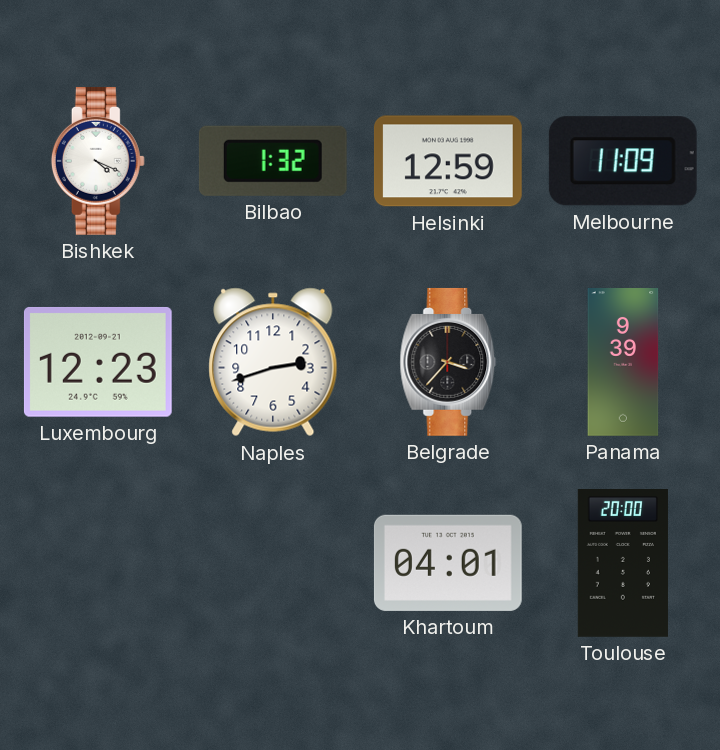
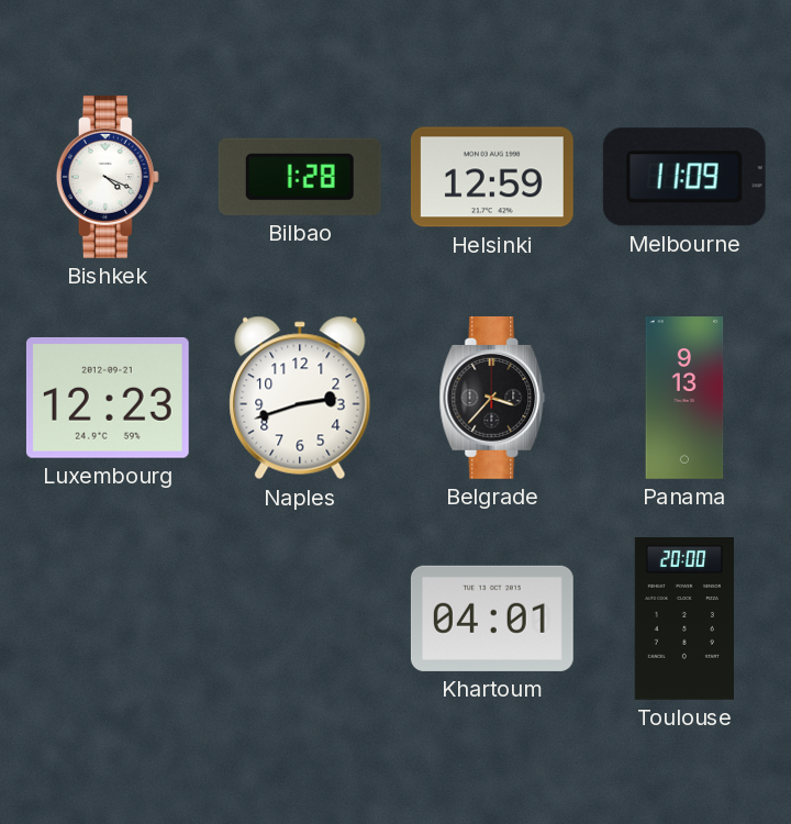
Bilbao: 1:32 -> 1:28 (300, 177)
Panama: 9:39 -> 9:13 (684, 399)
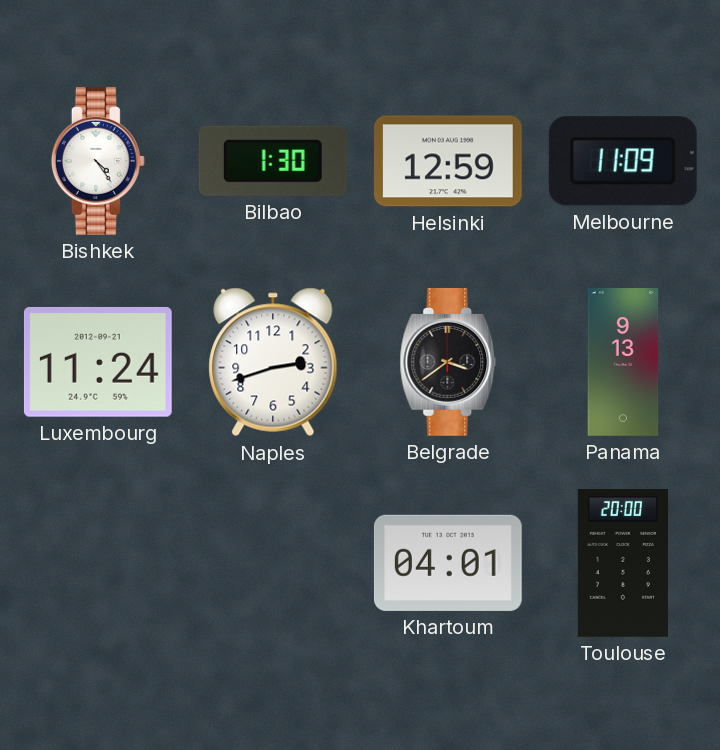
Bishkek: 4:19 -> 4:24 (98, 161)
Bilbao: 1:28 -> 1:30 (273, 161)
Luxembourg: 12:23 -> 11:24 (98, 362)
Belgrade: 3:37 -> 3:39 (448, 362)
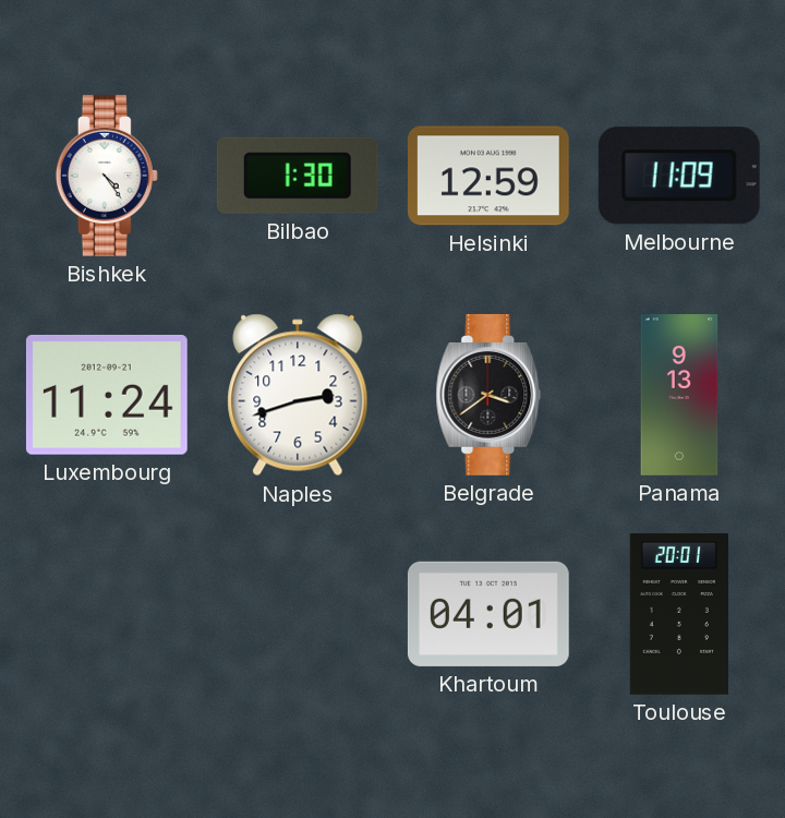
Toulouse: 20:00 -> 20:01 (679, 615)
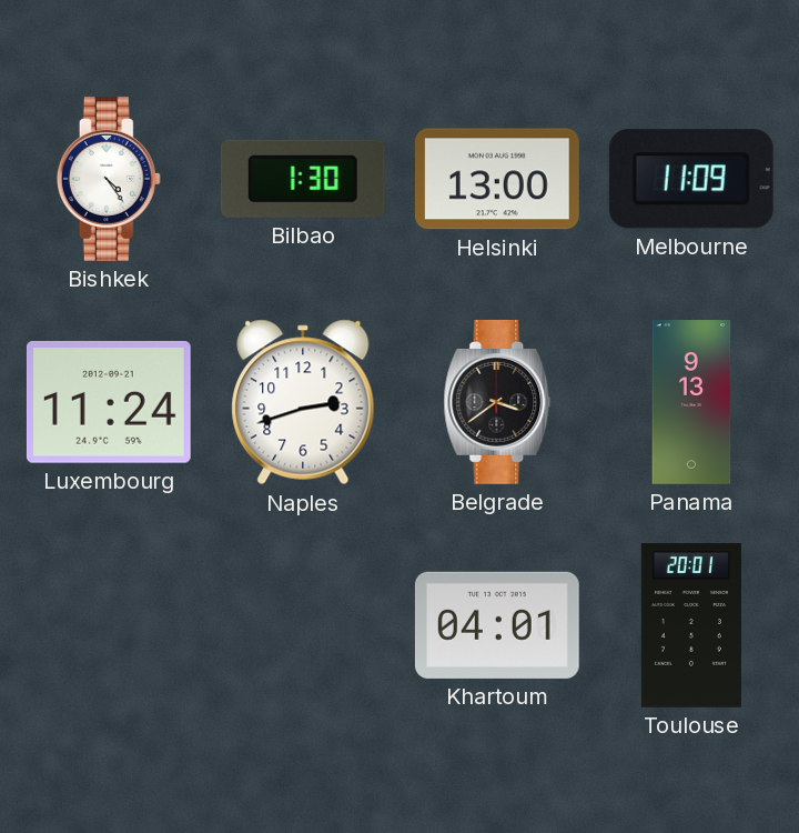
Helsinki: 12:59 -> 13:00 (497, 179)
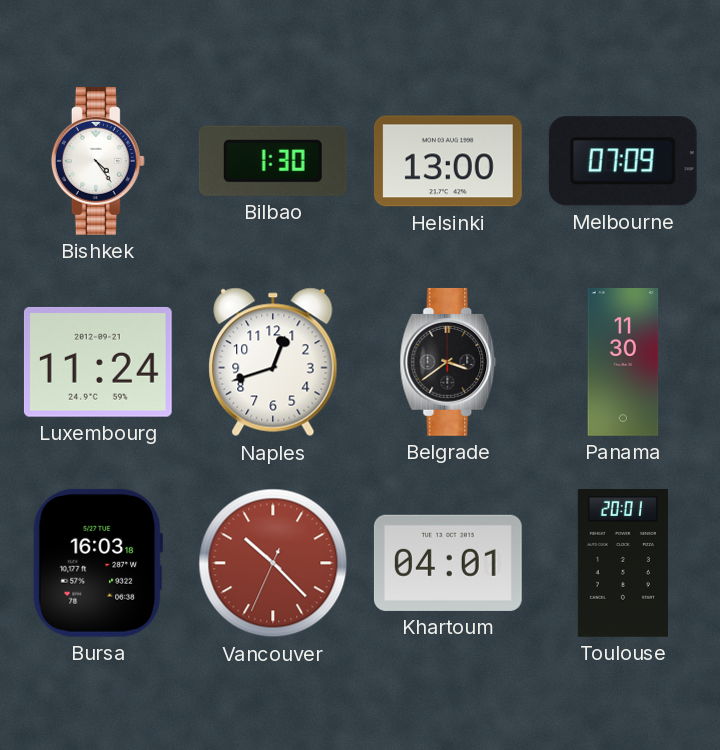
Melbourne: 11:09 -> 07:09 (623, 161)
Naples: 2:42 -> 12:42 (273, 362)
Panama: 9:13 -> 11:30 (623, 363)
Bursa: none -> 16:03 (98, 563)
Vancouver: none -> 10:22 (273, 563)
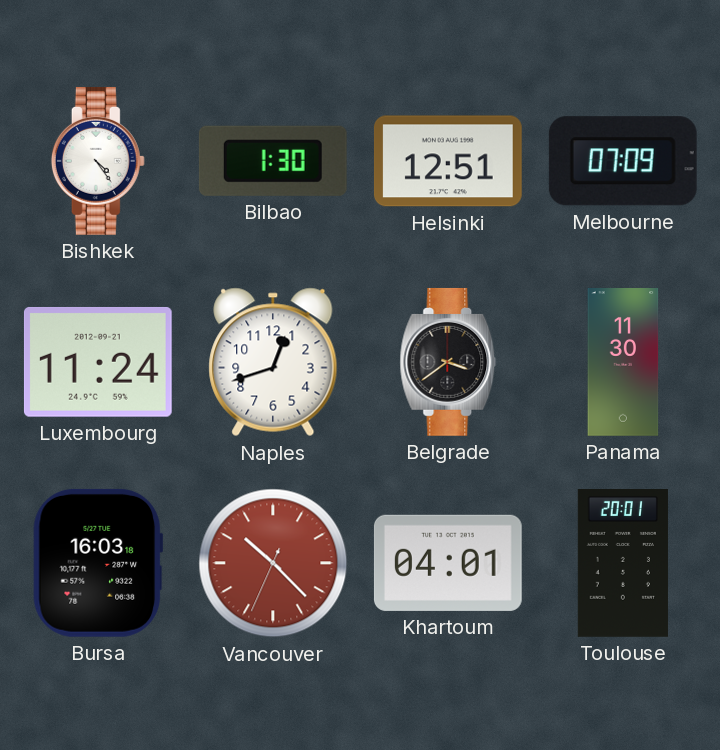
Helsinki: 13:00 -> 12:51 (448, 161)
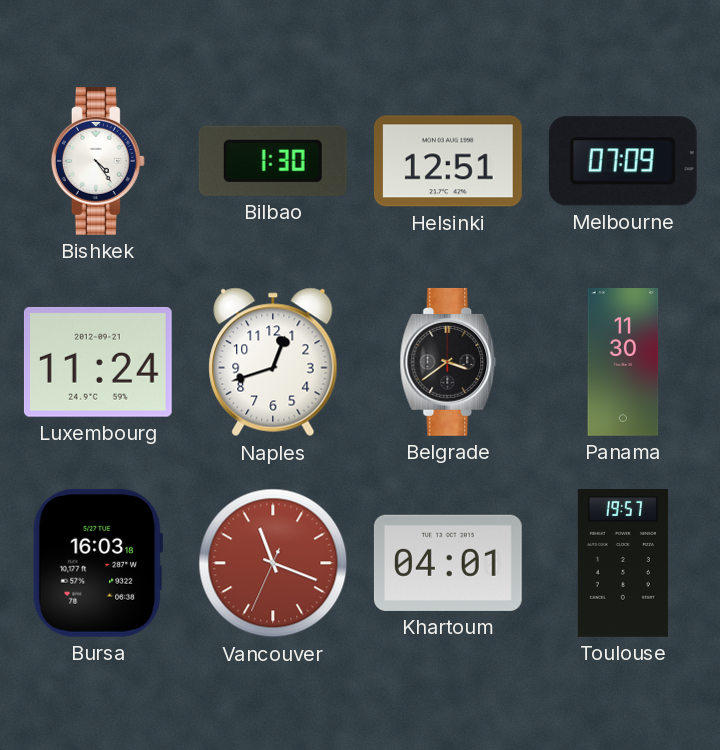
Vancouver: 10:22 -> 11:18 (273, 563)
Toulouse: 20:01 -> 19:57 (623, 564)
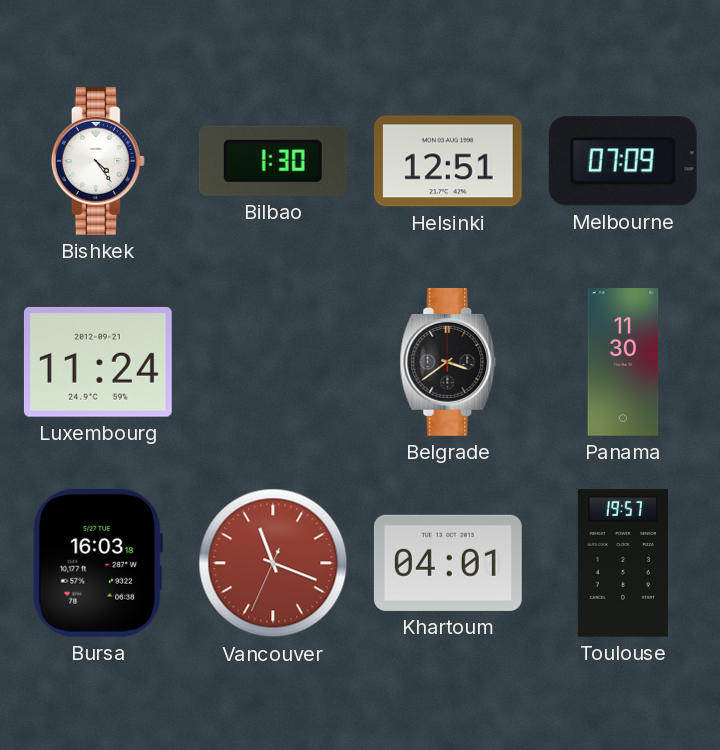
Naples: 12:42 -> none (273, 362)
